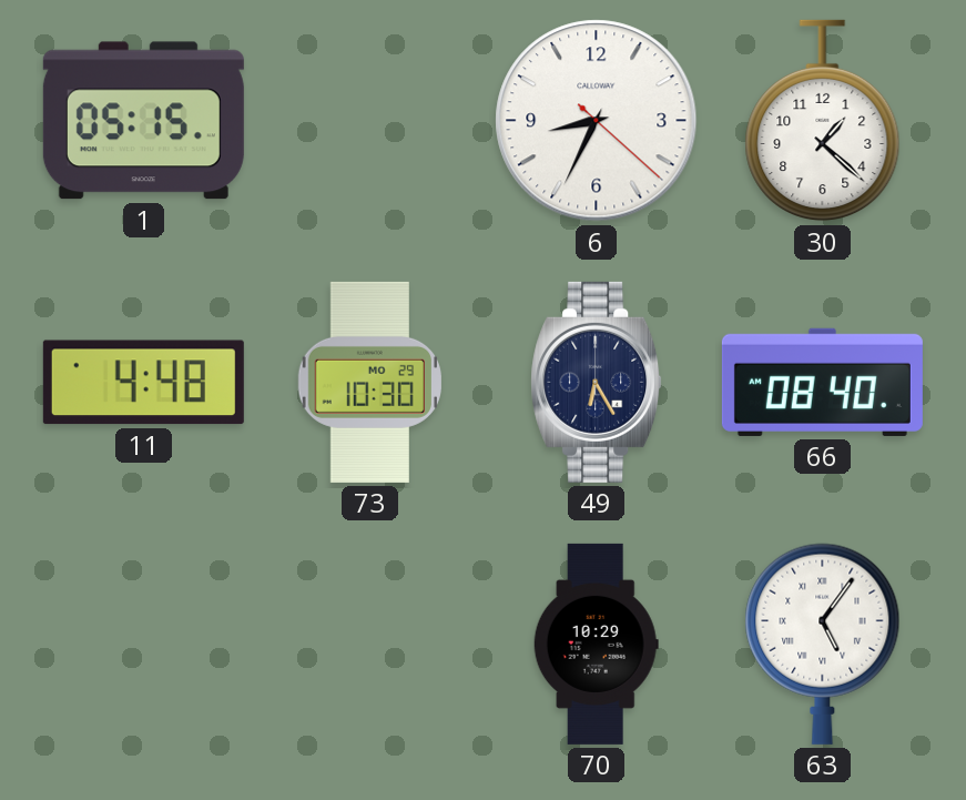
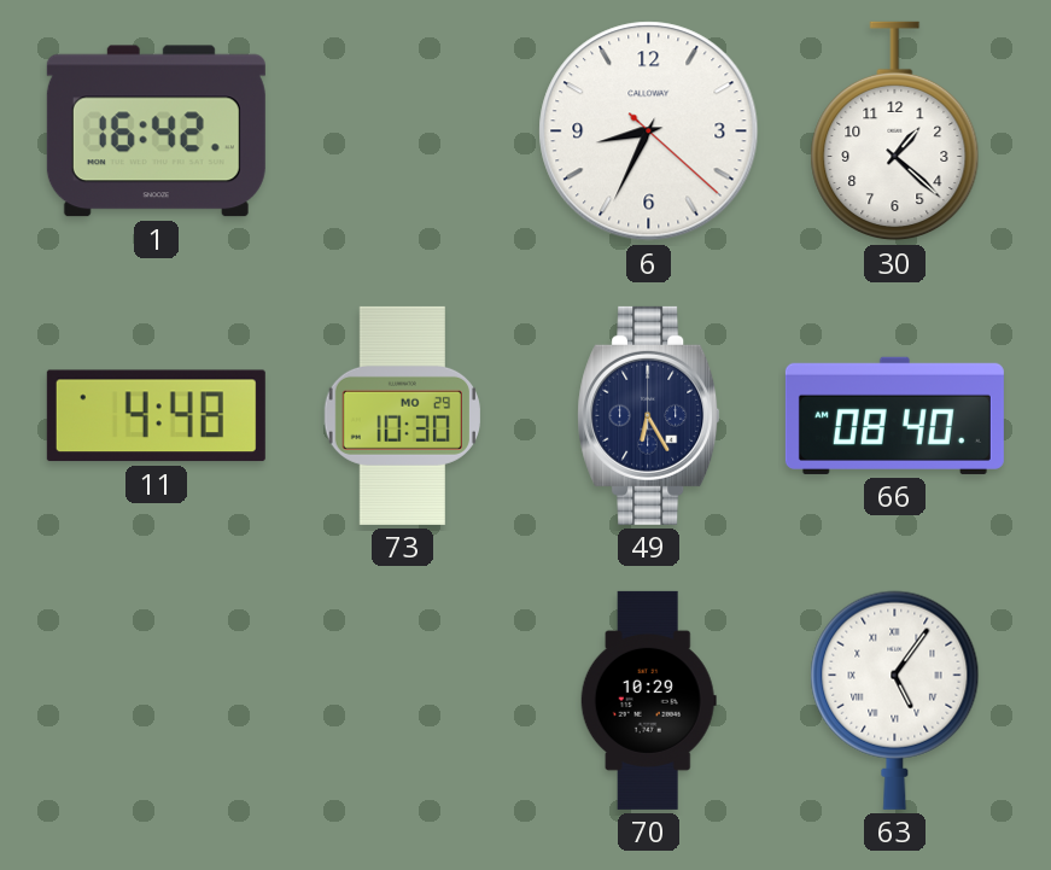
1: 05:15 -> 16:42 (156, 132)
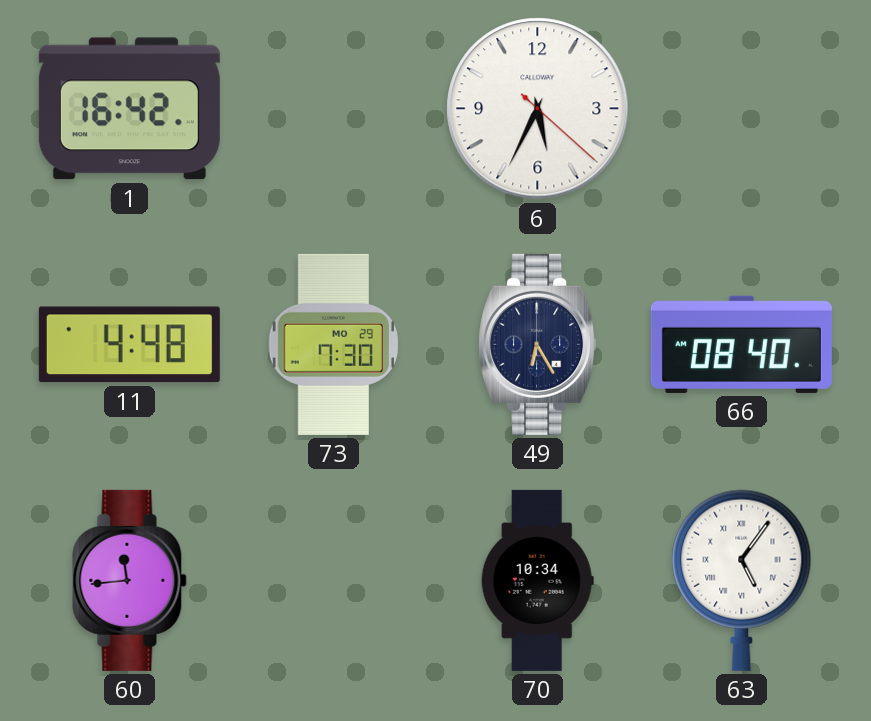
6: 8:34 -> 5:34 (538, 109)
30: 1:22 -> none (895, 132)
73: 10:30 -> 7:30 (333, 344)
60: none -> 11:44 (130, 580)
70: 10:29 -> 10:34 (537, 580)
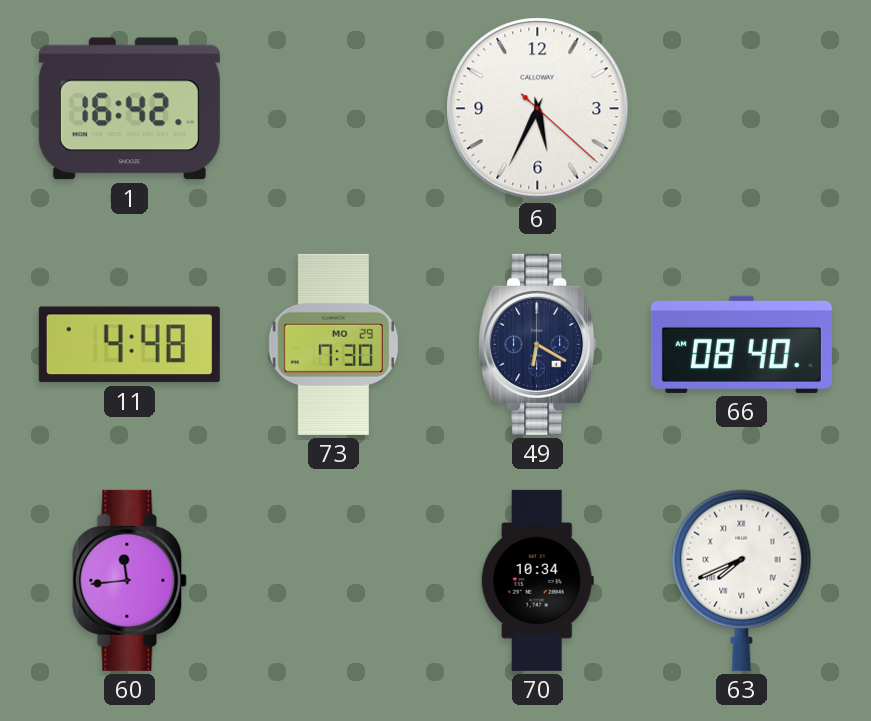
49: 6:25 -> 6:20 (538, 344)
63: 5:06 -> 7:41 (742, 580)
